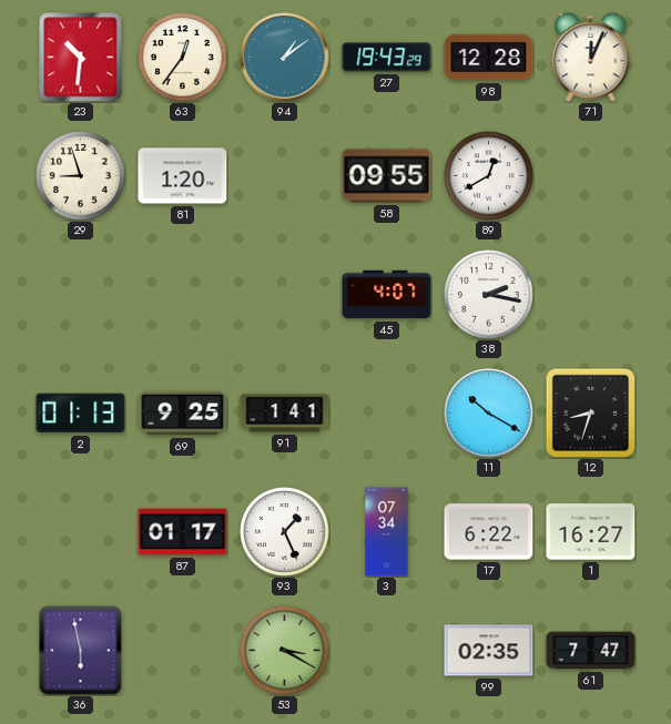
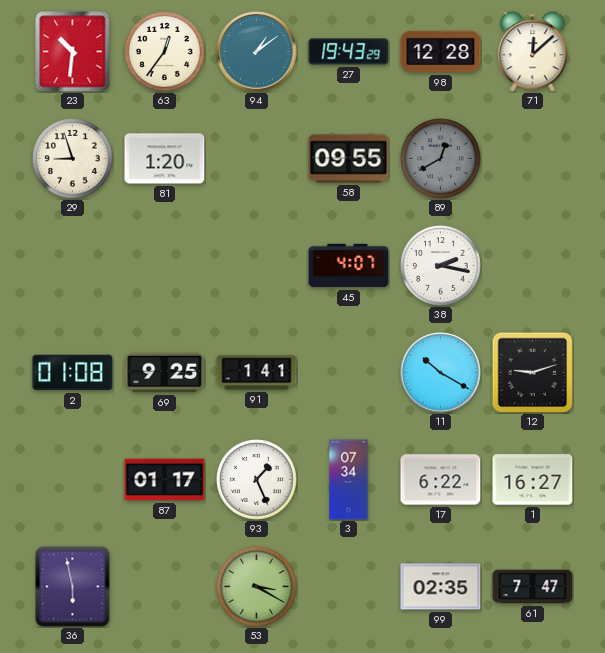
71: 12:04 -> 12:08 (533, 52)
89 dial: white -> grey (441, 159)
2: 01:13 -> 01:08 (73, 373)
12: 8:33 -> 9:12 (532, 372)
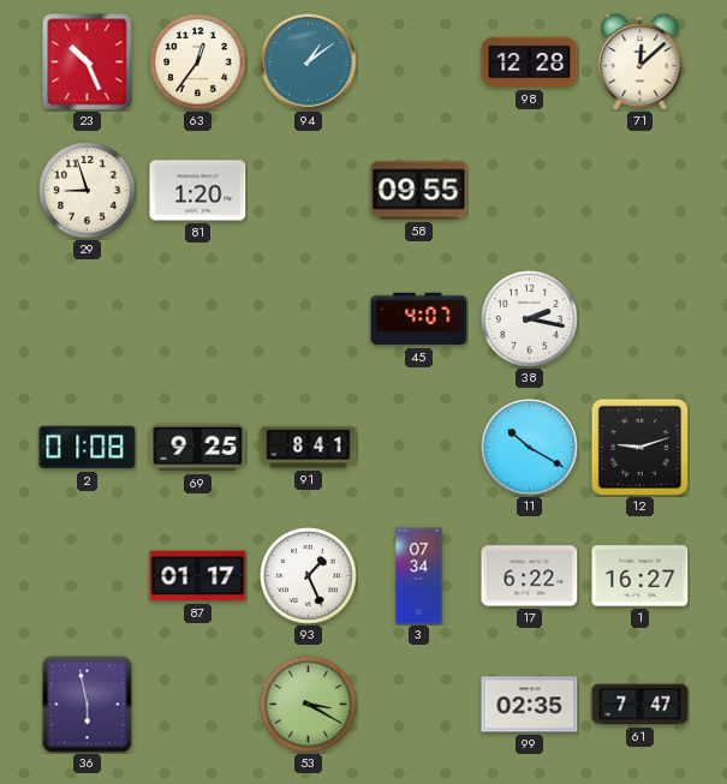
23: 10:31 -> 10:26 (88, 62)
27: 19:43 -> none (349, 52)
89: 12:40 -> none (441, 159)
91: 1:41 -> 8:41 (309, 448)
